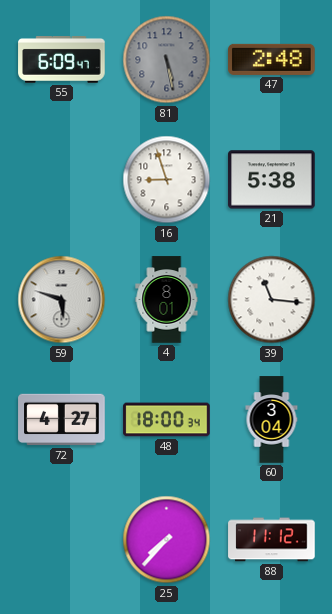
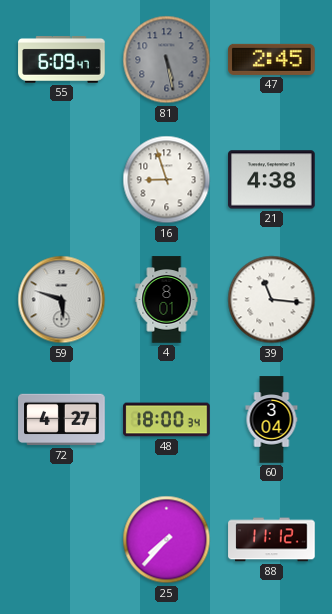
47: 2:48 -> 2:45 (272, 59)
21: 5:38 -> 4:38 (272, 180)
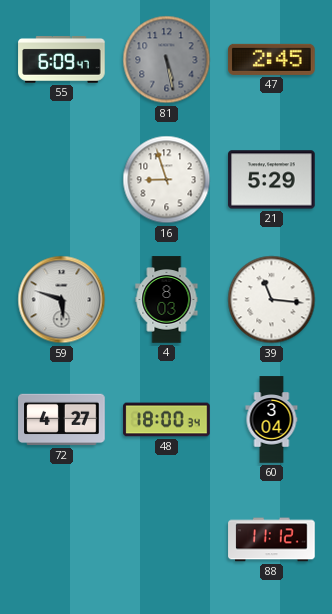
21: 4:38 -> 5:29 (272, 180)
4: 8:01 -> 8:03 (167, 300)
25: 7:37 -> none (167, 540)
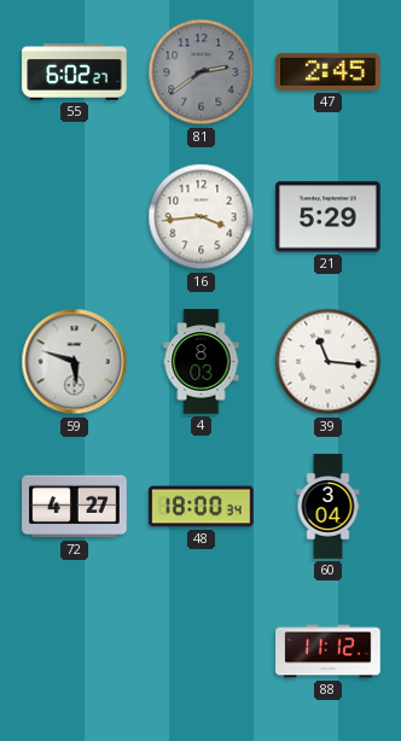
55: 6:09 -> 6:02 (75, 72)
81: 5:28 -> 2:39 (202, 72)
16: 8:57 -> 3:44 (202, 217)
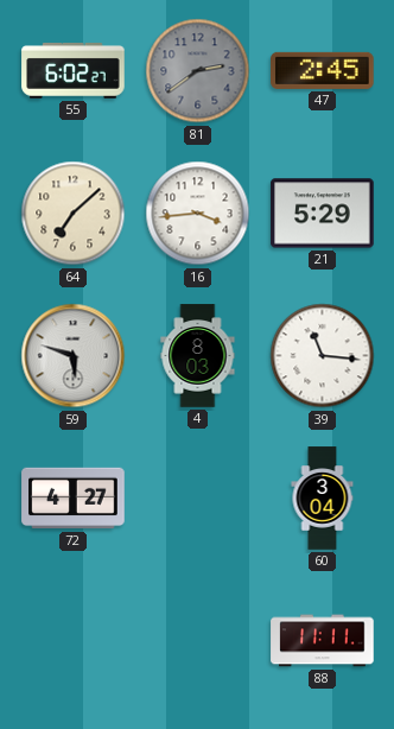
64: none -> 7:08 (74, 214)
48: 18:00 -> none (202, 507)
88: 11:12 -> 11:11 (323, 641)
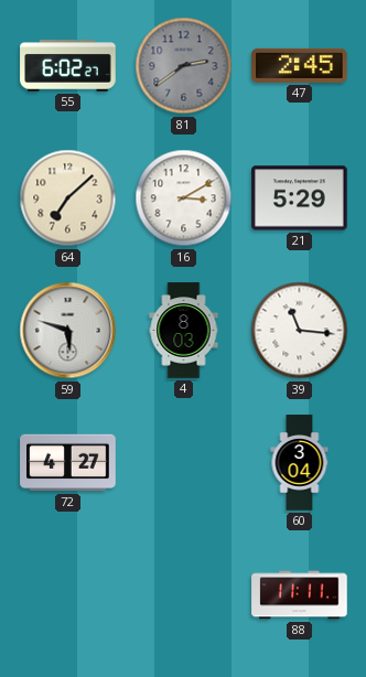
16: 3:44 -> 3:10 (184, 198)
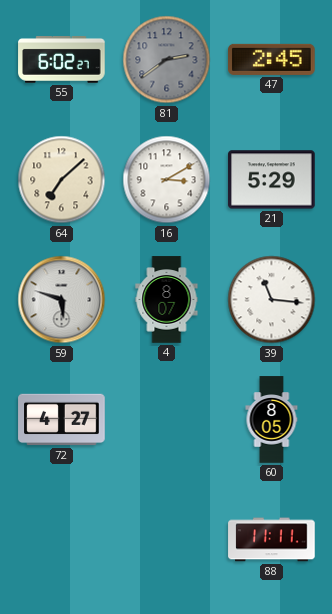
4: 8:03 -> 8:07 (167, 300)
60: 3:04 -> 8:05 (272, 420)
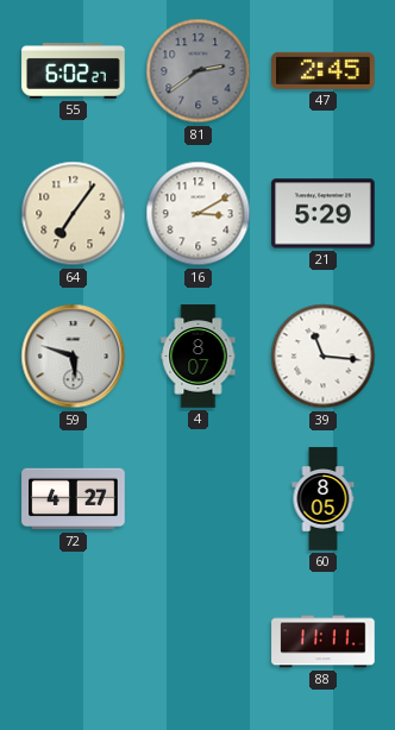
64: 7:08 -> 7:06 (74, 214)
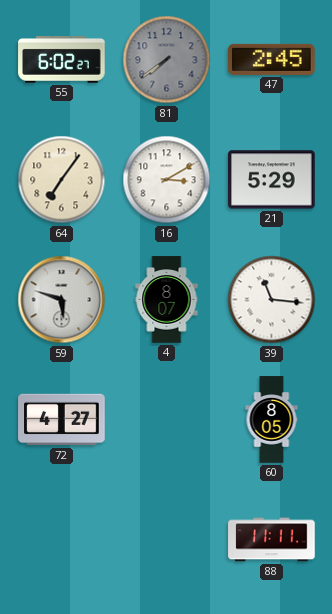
81: 2:39 -> 7:39 (167, 60)
